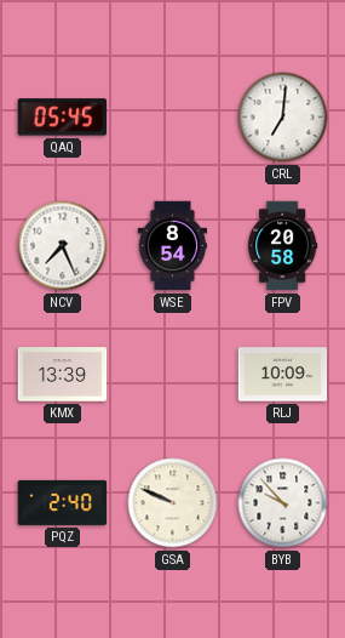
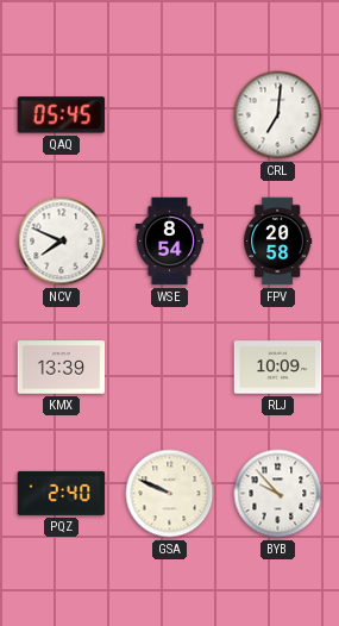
NCV: 7:26 -> 7:49 (62, 242)
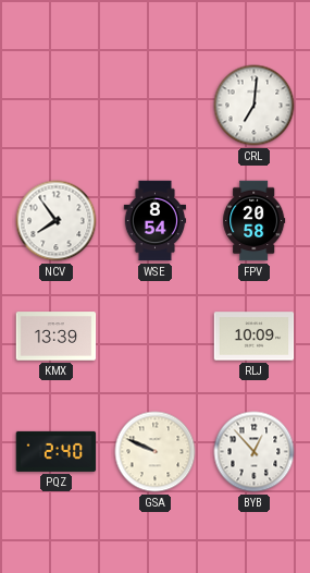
QAQ: 05:45 -> none (62, 115)
NCV: 7:49 -> 7:54 (57, 221)
BYB: 9:53 -> 12:53 (255, 452)
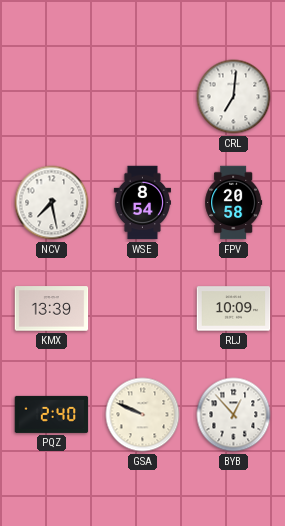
NCV: 7:54 -> 7:28 (52, 203)
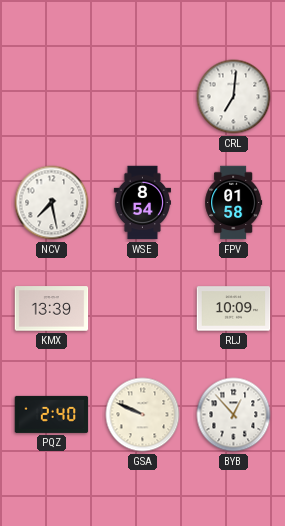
FPV: 20:58 -> 01:58 (234, 203)
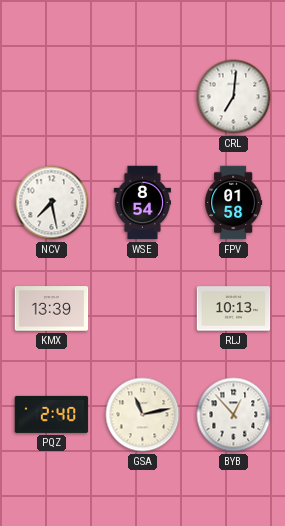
RLJ: 10:09 -> 10:13 (234, 309)
GSA: 9:49 -> 11:13 (143, 415)
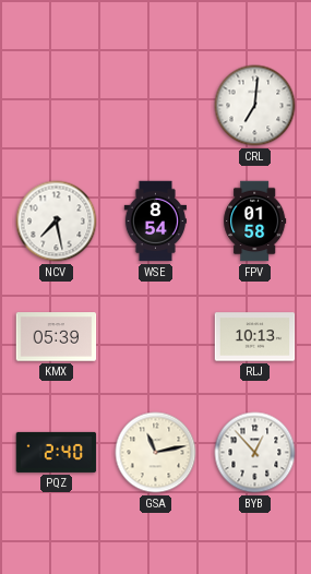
KMX: 13:39 -> 05:39 (57, 337)
